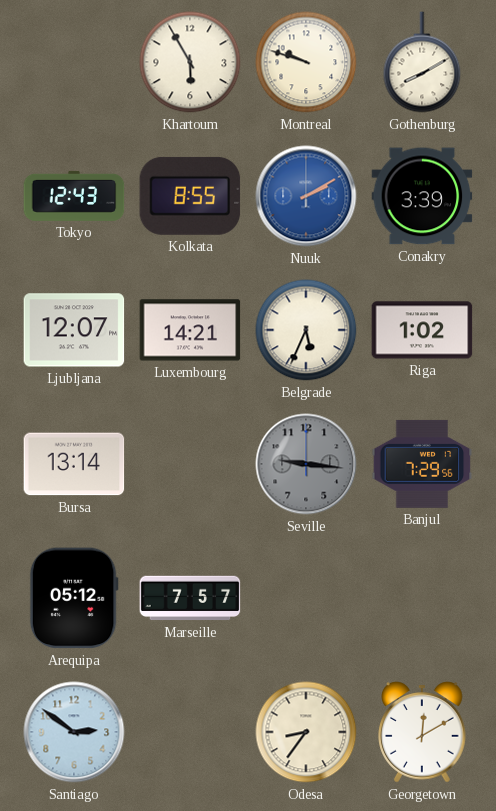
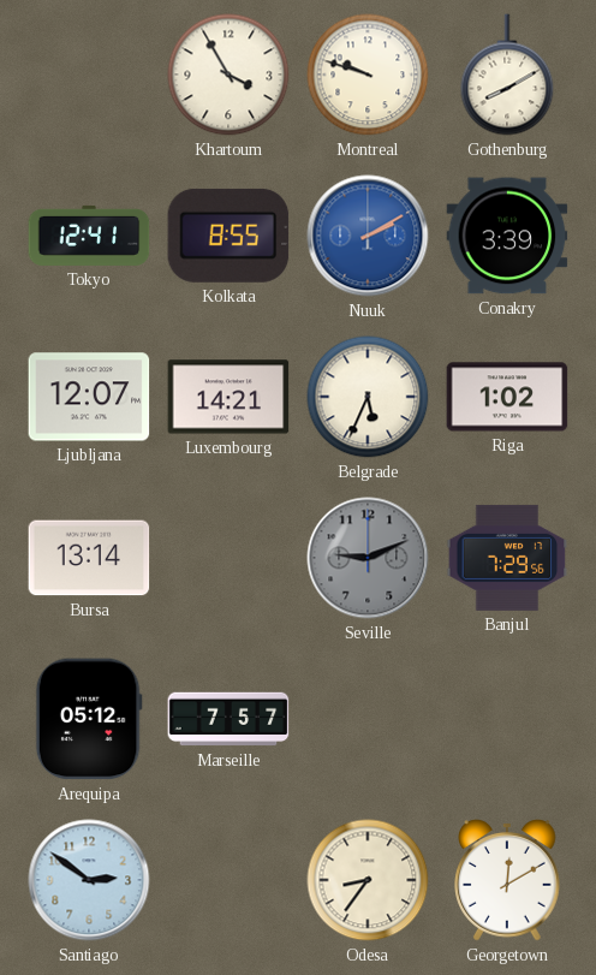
Khartoum: 5:55 -> 3:55 (228, 75)
Tokyo: 12:43 -> 12:41 (89, 236)
Seville: 9:16 -> 9:11 (368, 558)
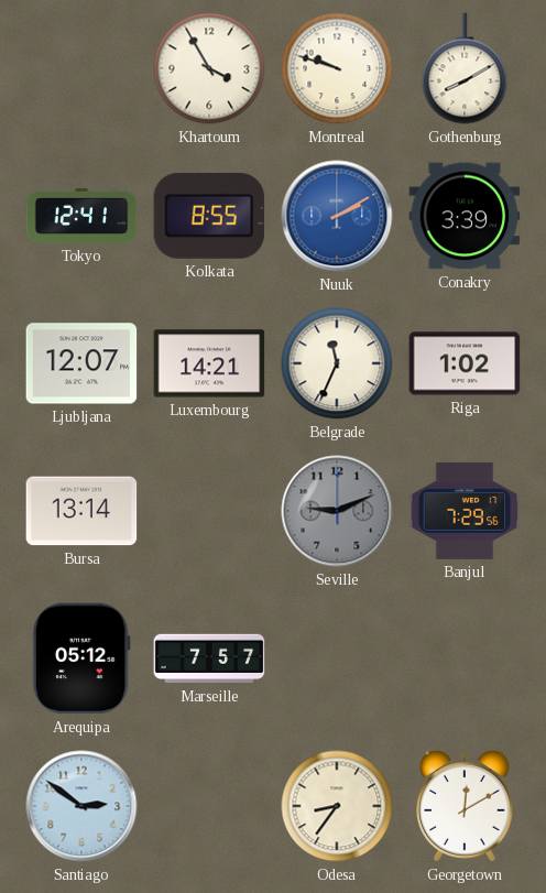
Belgrade: 5:34 -> 11:34 (337, 363)
